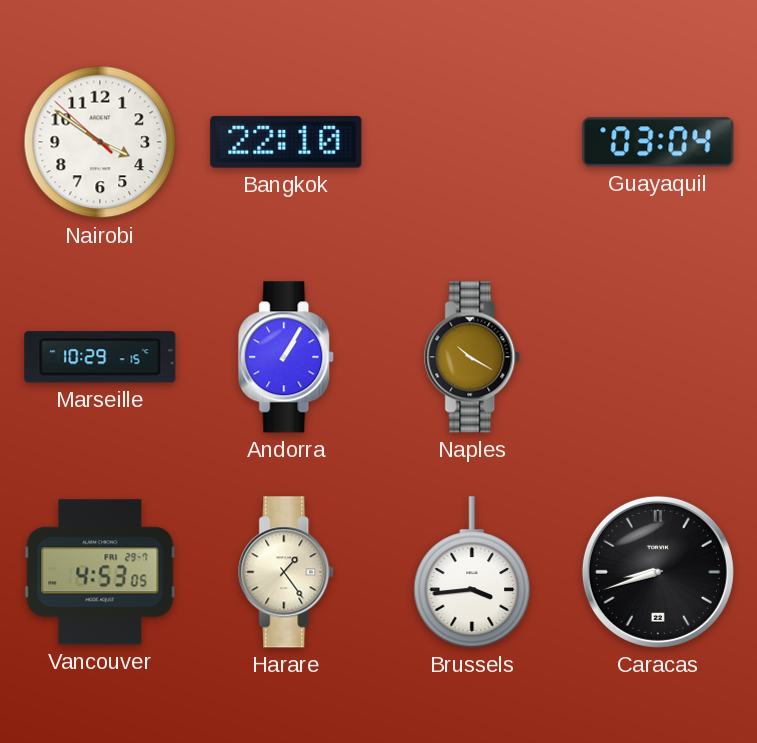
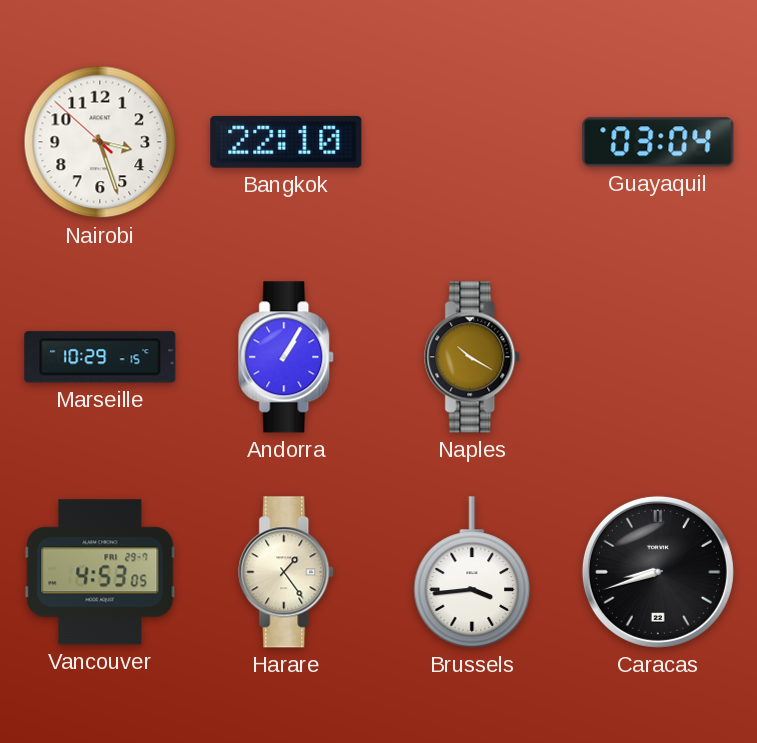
Nairobi: 3:50 -> 3:26 (100, 142)
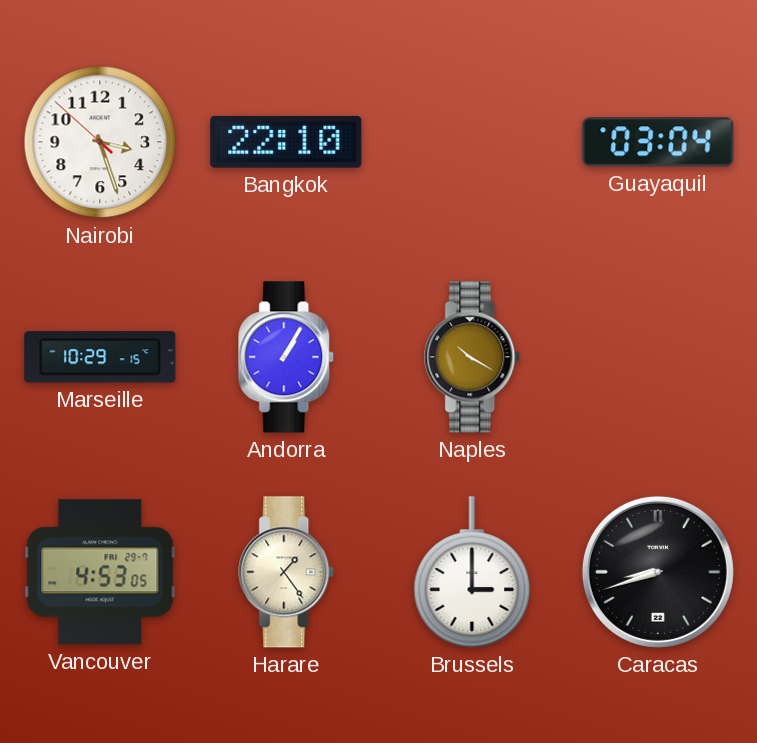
Brussels: 3:44 -> 3:00 (472, 572)
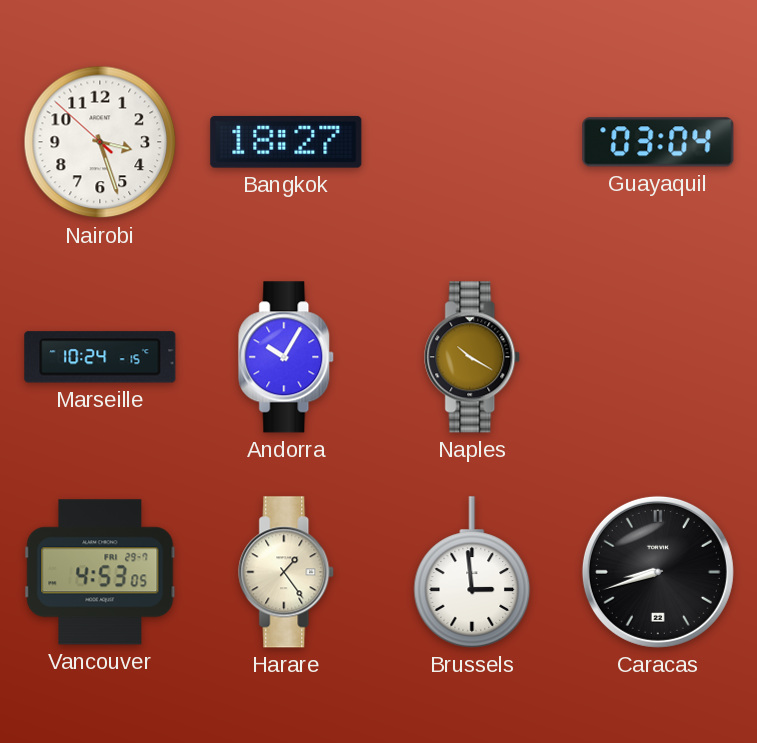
Bangkok: 22:10 -> 18:27 (286, 142)
Marseille: 10:29 -> 10:24 (100, 357)
Andorra: 1:05 -> 10:05 (287, 357)
Brussels: 3:00 -> 2:59 (472, 572)
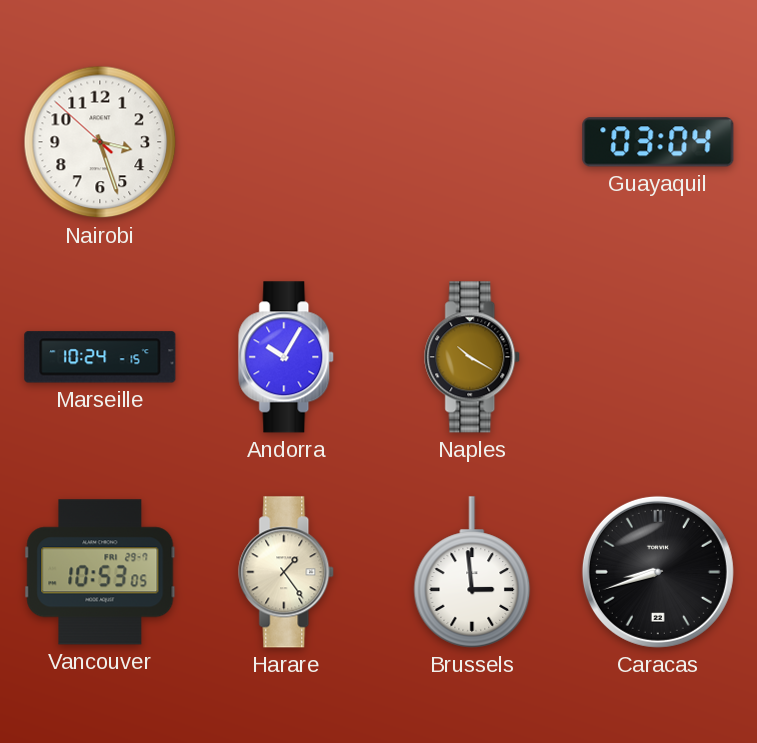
Bangkok: 18:27 -> none (286, 142)
Vancouver: 4:53 -> 10:53 (100, 572)
